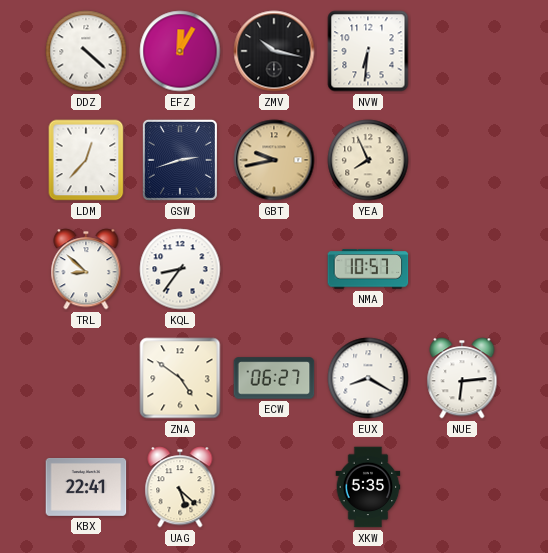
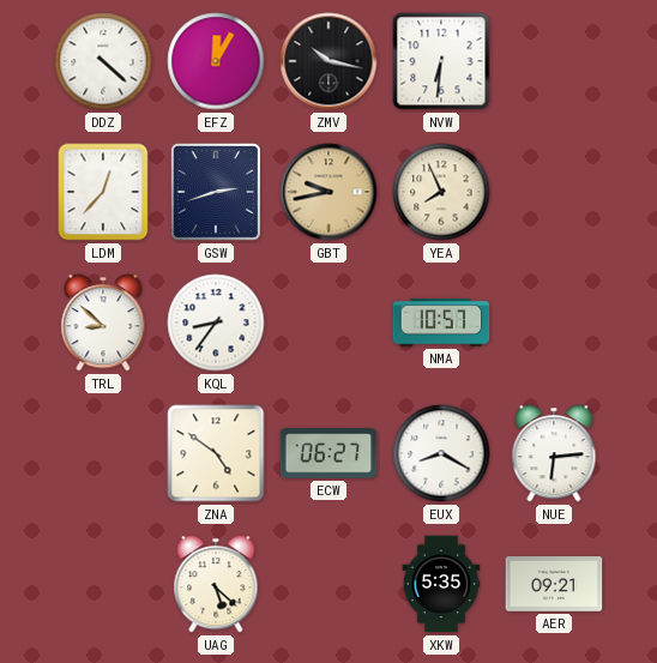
KBX: 22:41 -> none (86, 487)
AER: none -> 09:21 (554, 585)
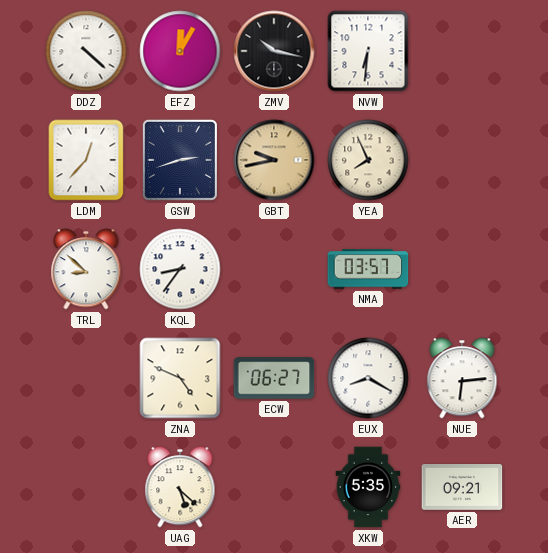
NMA: 10:57 -> 03:57 (368, 269)
ZNA: 4:51 -> 4:49 (180, 378)
